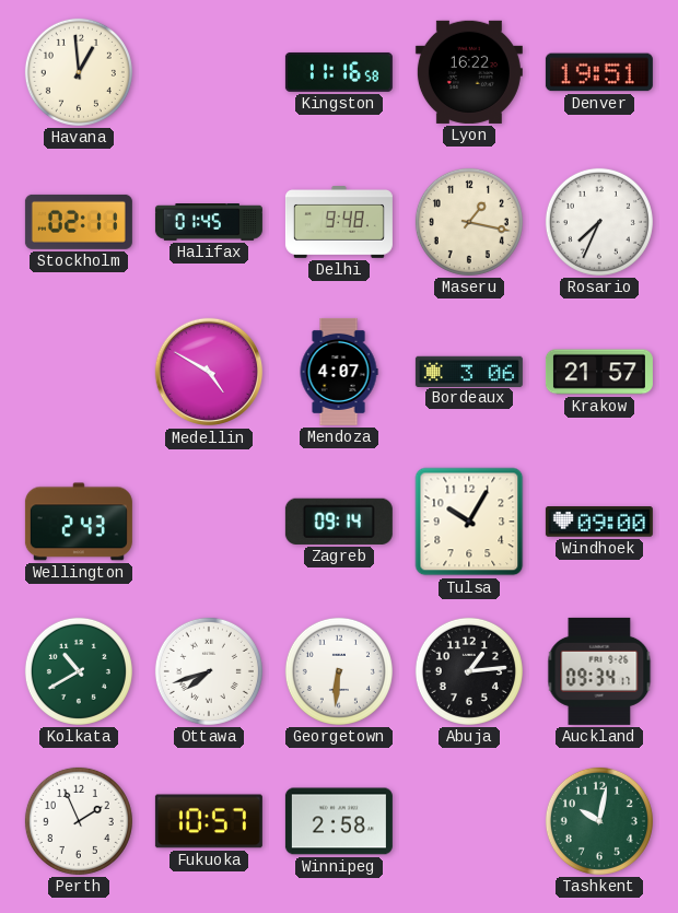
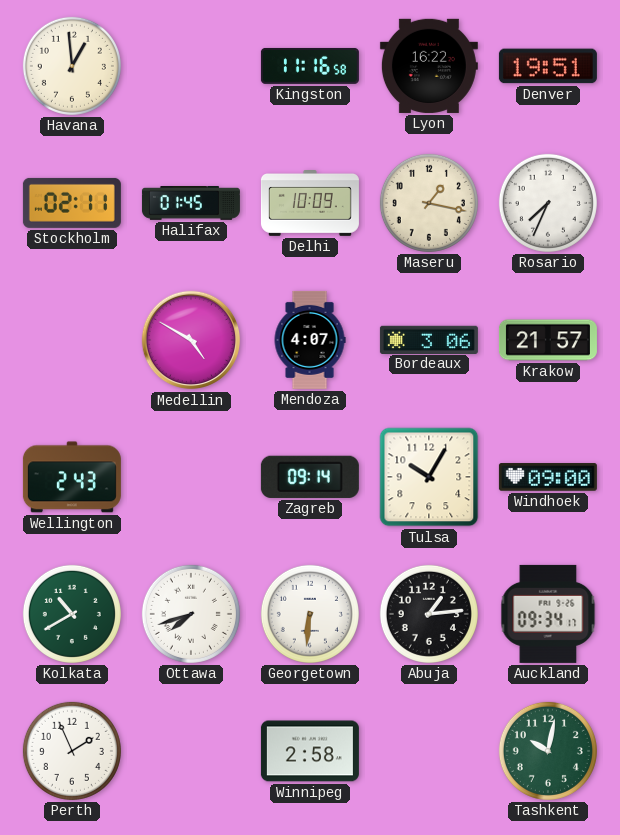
Delhi: 9:48 -> 10:09 (310, 204)
Fukuoka: 10:57 -> none (209, 821)
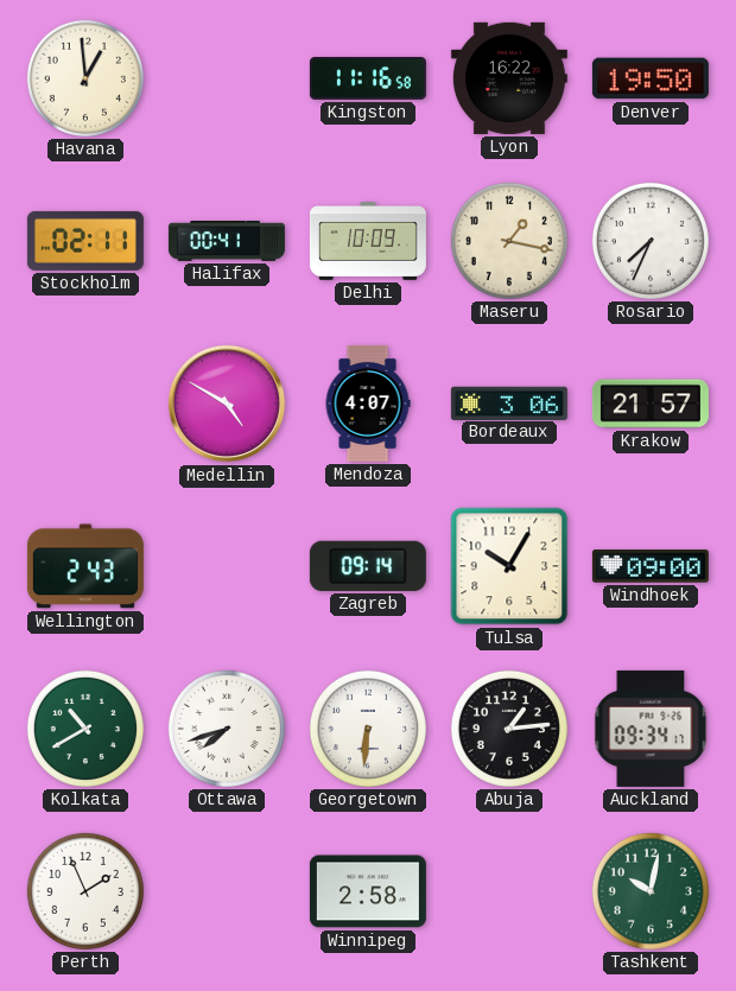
Denver: 19:51 -> 19:50 (651, 78)
Halifax: 01:45 -> 00:41 (227, 242)
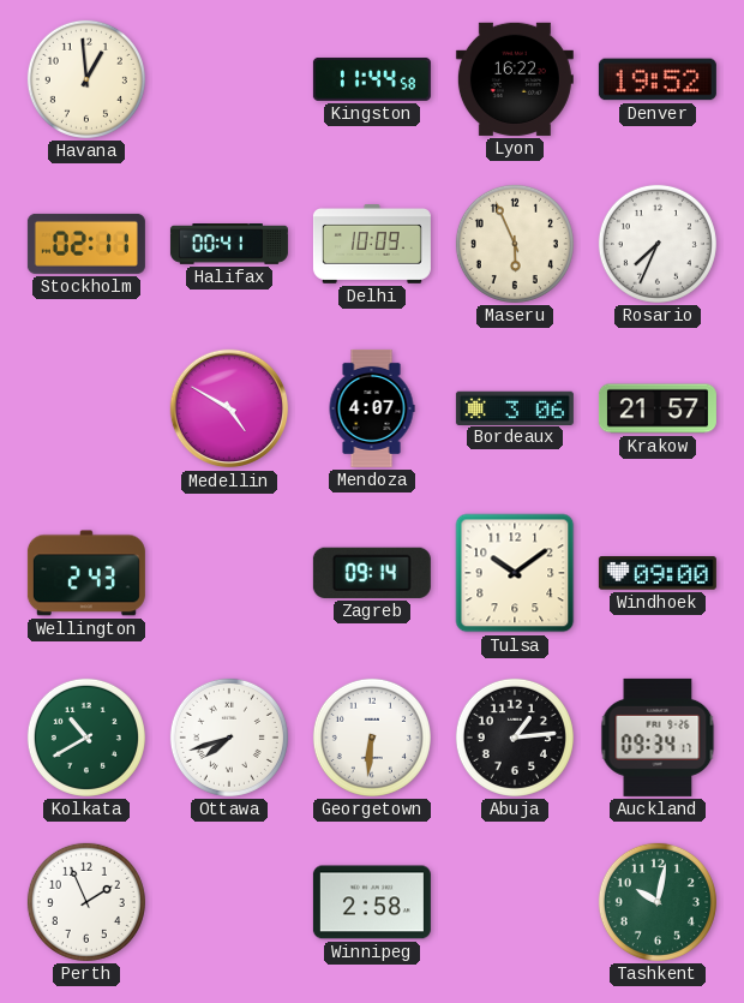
Kingston: 11:16 -> 11:44 (372, 79)
Denver: 19:50 -> 19:52 (658, 79)
Maseru: 1:17 -> 5:56 (515, 244)
Tulsa: 10:05 -> 10:09 (515, 573)
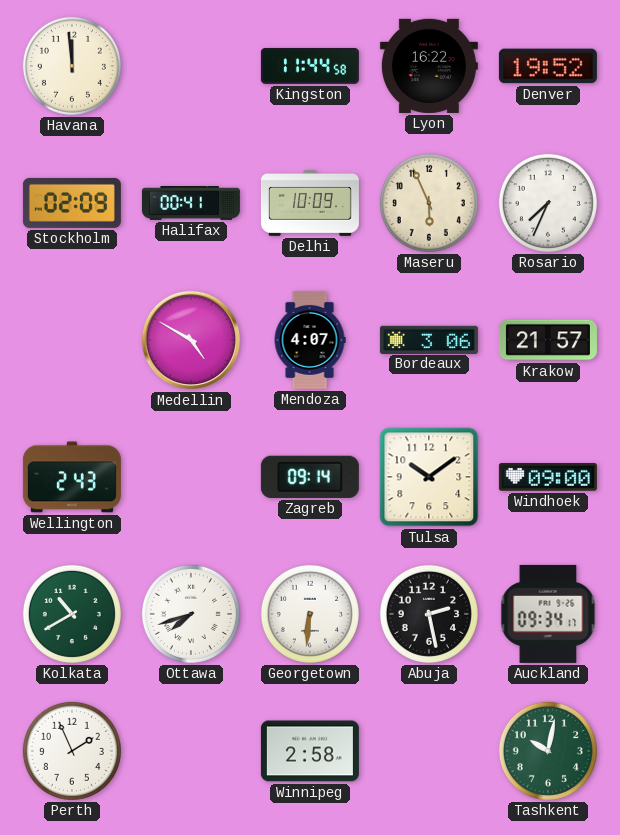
Havana: 12:59 -> 11:59 (72, 66)
Stockholm: 02:11 -> 02:09 (72, 203)
Abuja: 1:14 -> 2:28 (429, 614)
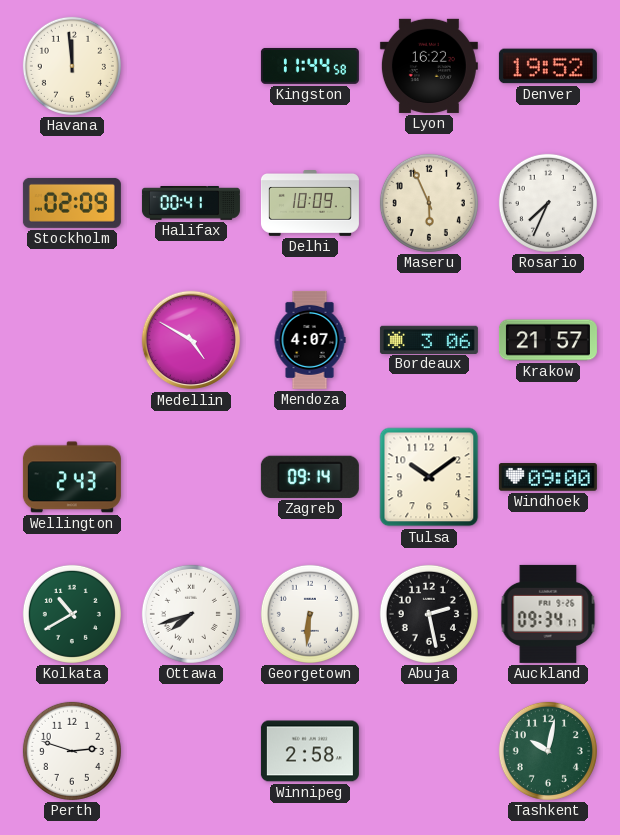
Perth: 1:56 -> 2:48 (72, 751)
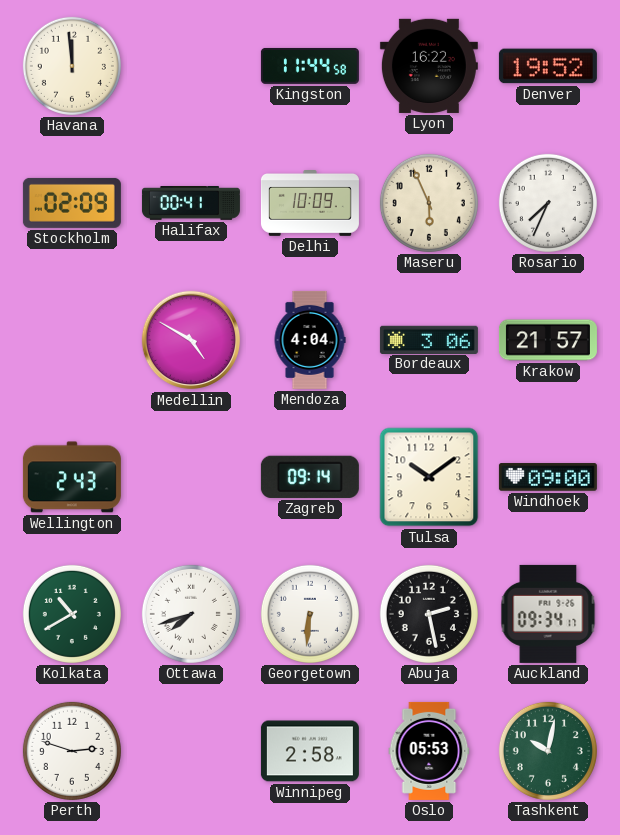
Mendoza: 4:07 -> 4:04 (310, 340)
Oslo: none -> 05:53 (429, 751)
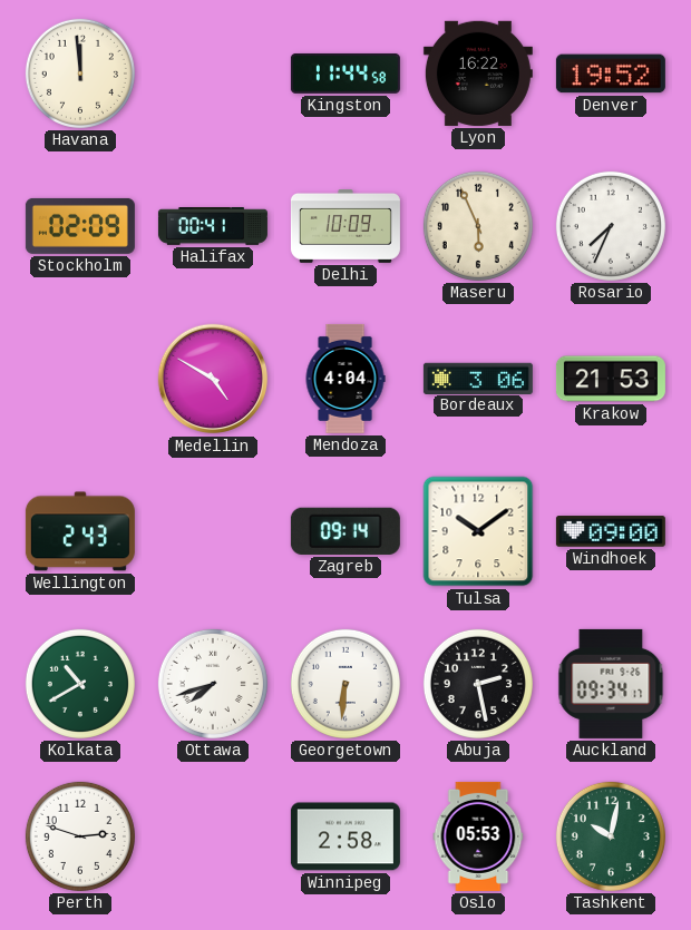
Krakow: 21:57 -> 21:53 (611, 379)
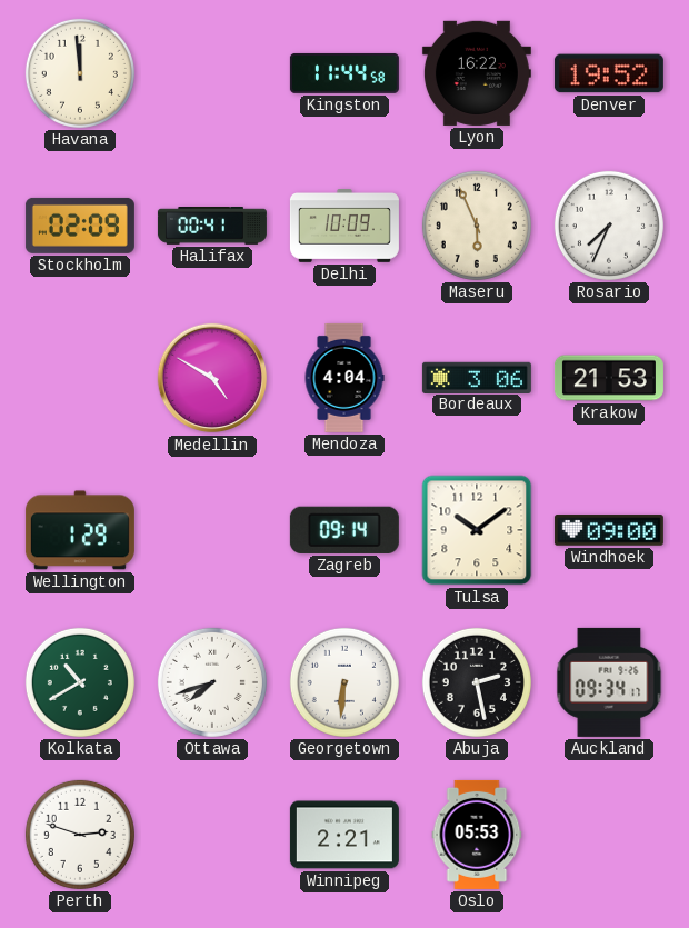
Wellington: 2:43 -> 1:29 (80, 530)
Winnipeg: 2:58 -> 2:21 (344, 835)
Tashkent: 10:02 -> none (611, 836)
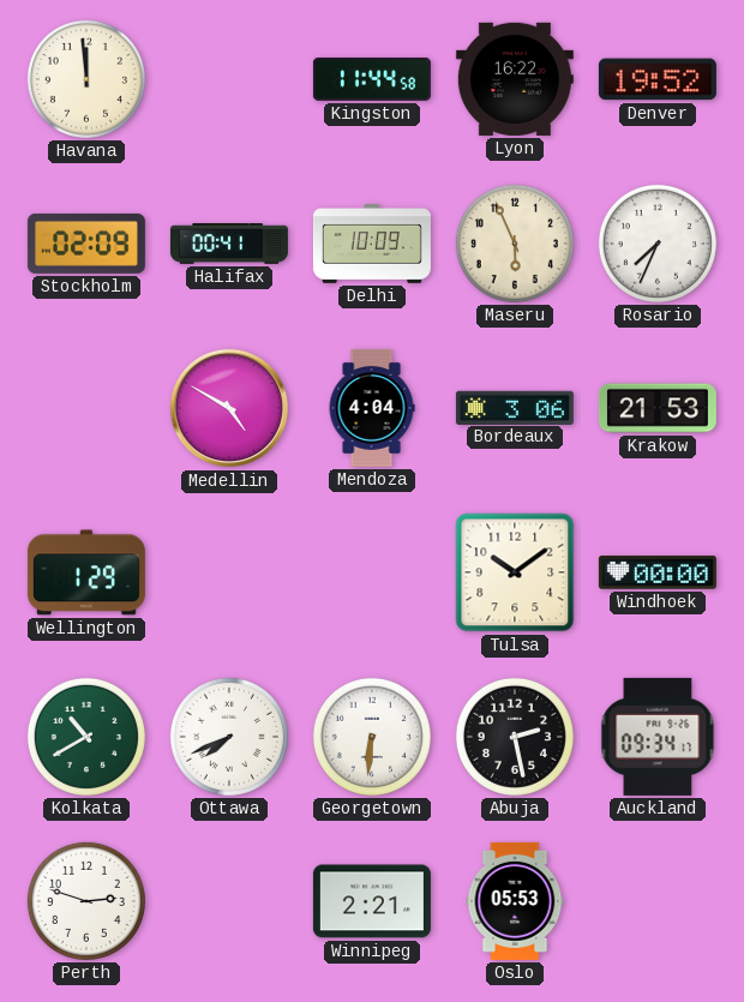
Zagreb: 09:14 -> none (344, 530)
Windhoek: 09:00 -> 00:00 (658, 572)
Ottawa: 7:42 -> 7:41 (229, 737)
